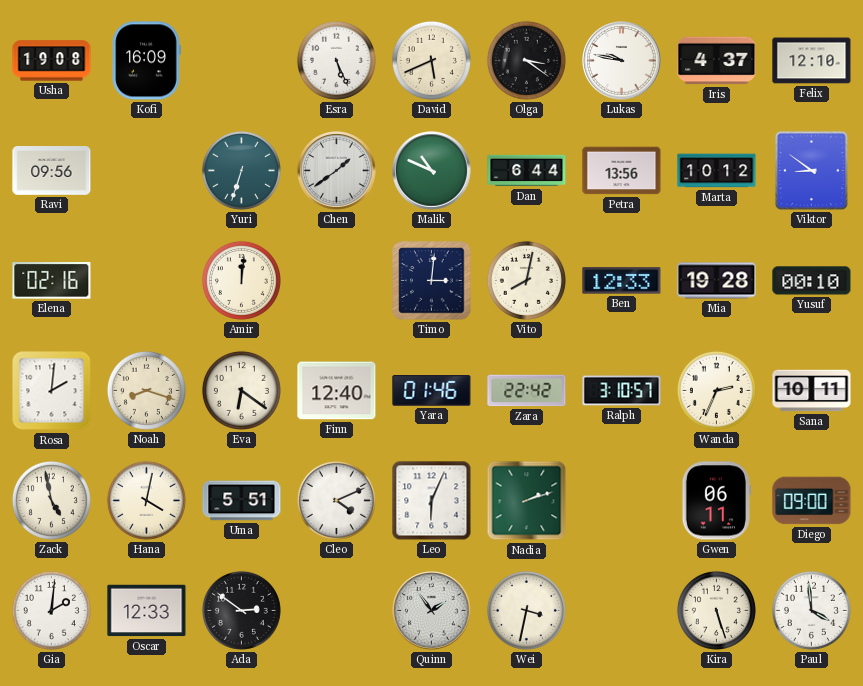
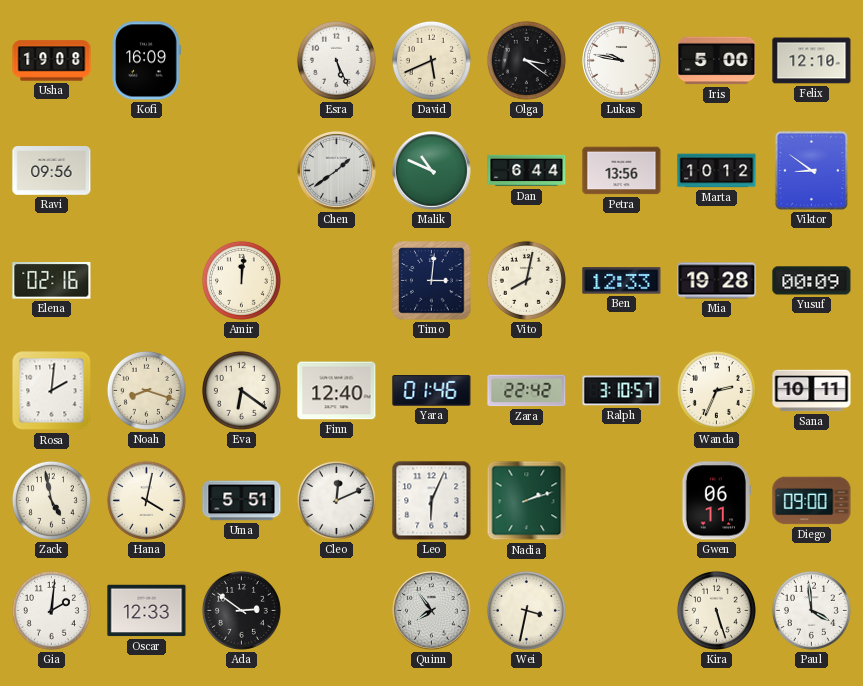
Iris: 4:37 -> 5:00 (717, 61)
Yuri: 6:33 -> none (241, 170)
Yusuf: 00:10 -> 00:09 (812, 281)
Cleo: 4:11 -> 12:11 (336, 500)
Quinn: 1:54 -> 7:54 (432, 611)
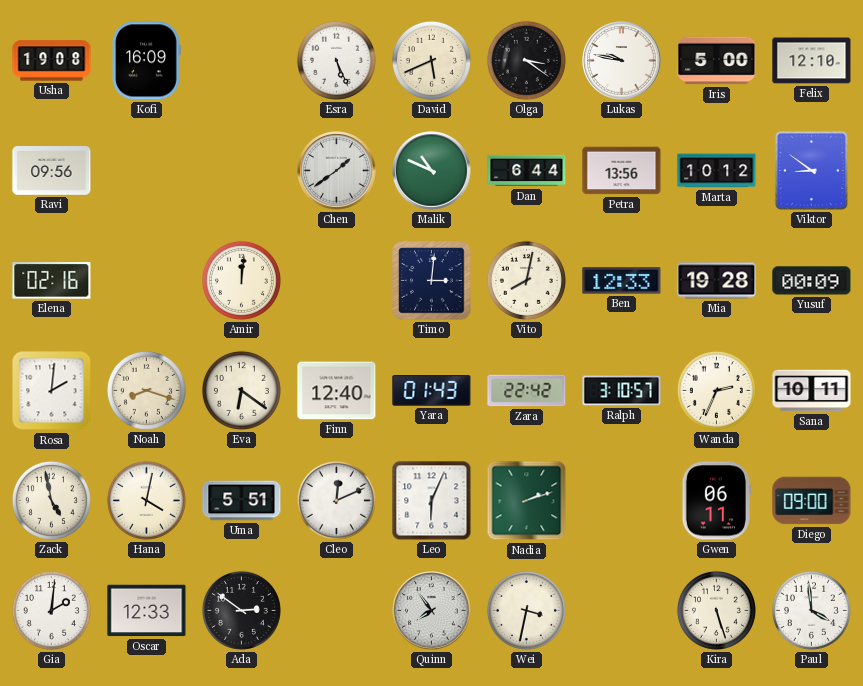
Yara: 01:46 -> 01:43 (432, 391)
